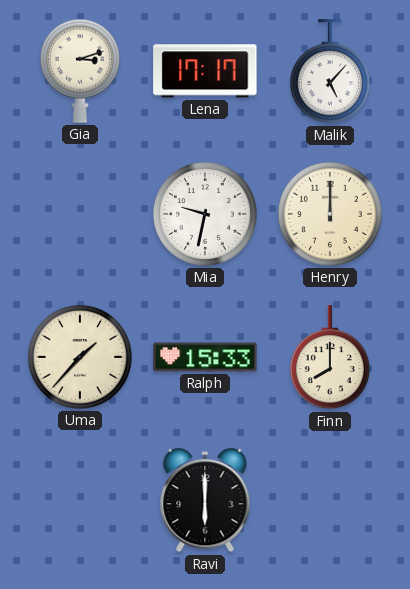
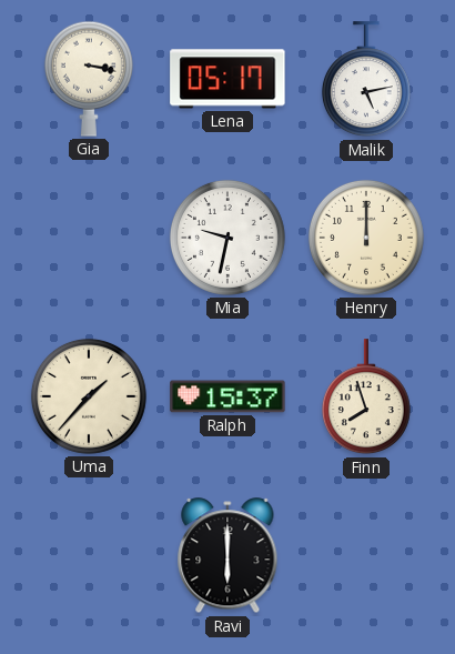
Gia: 3:12 -> 3:17 (89, 79)
Lena: 17:17 -> 05:17 (228, 79)
Malik: 5:07 -> 5:13 (366, 80)
Ralph: 15:33 -> 15:37 (228, 396)
Finn: 8:00 -> 7:57 (366, 398)
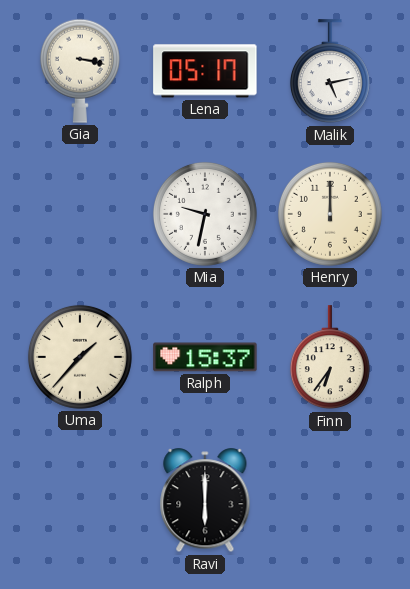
Finn: 7:57 -> 6:36 (330, 358)
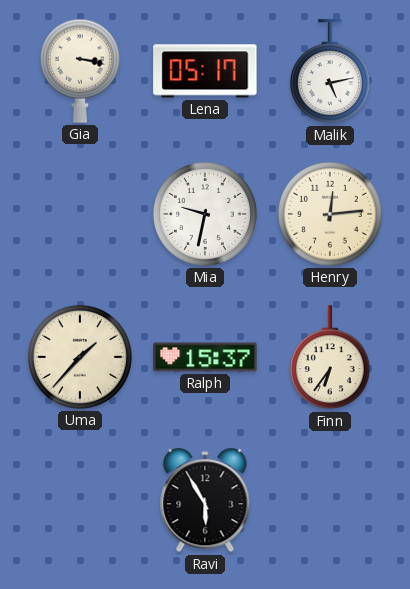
Henry: 12:00 -> 12:14 (330, 214)
Ravi: 6:00 -> 5:55 (205, 501)
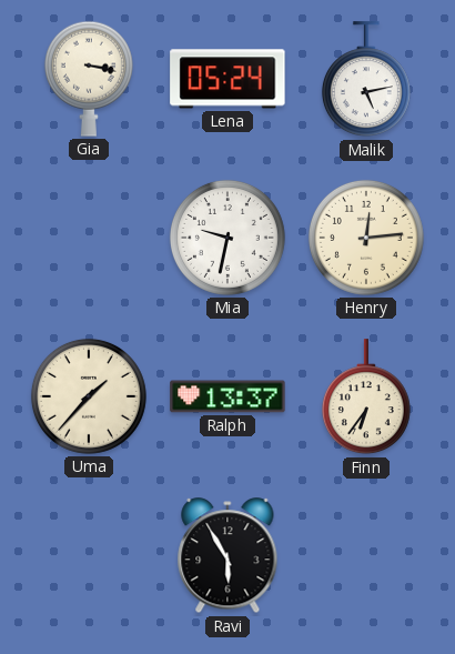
Lena: 05:17 -> 05:24 (228, 79)
Ralph: 15:37 -> 13:37 (228, 396)
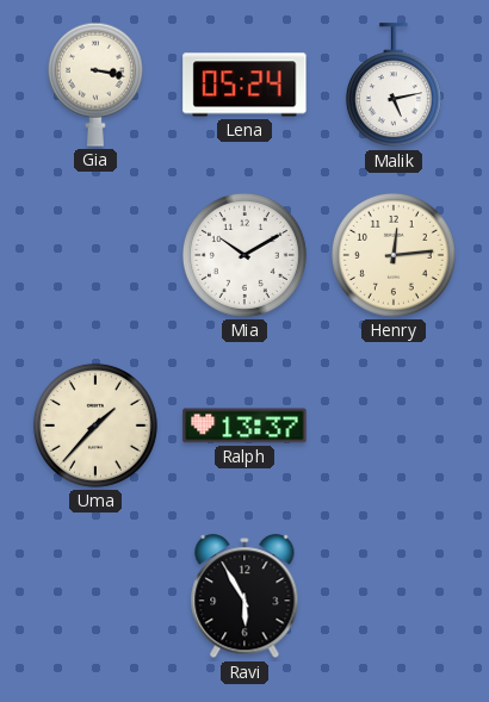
Mia: 9:32 -> 10:10 (244, 255)
Finn: 6:36 -> none (366, 398)
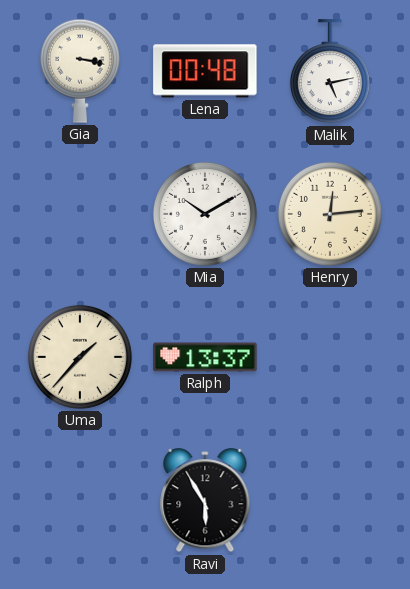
Lena: 05:24 -> 00:48 (205, 71)
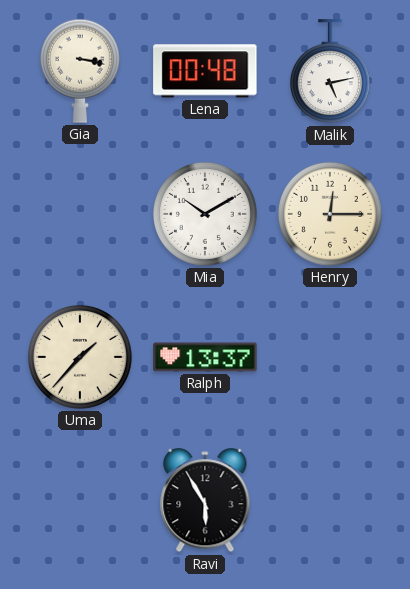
Henry: 12:14 -> 12:15 (330, 214)
